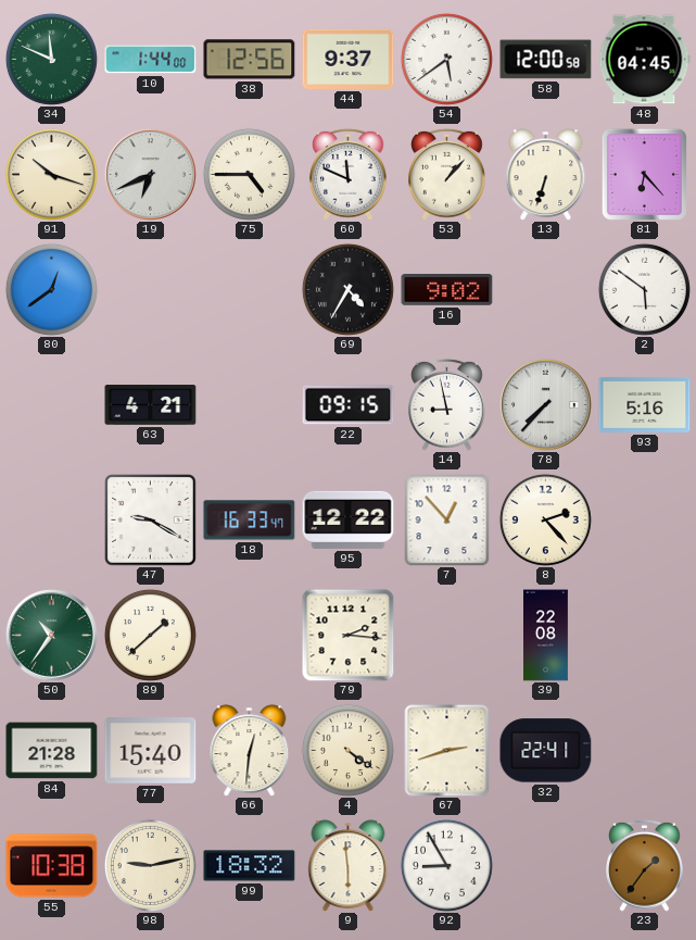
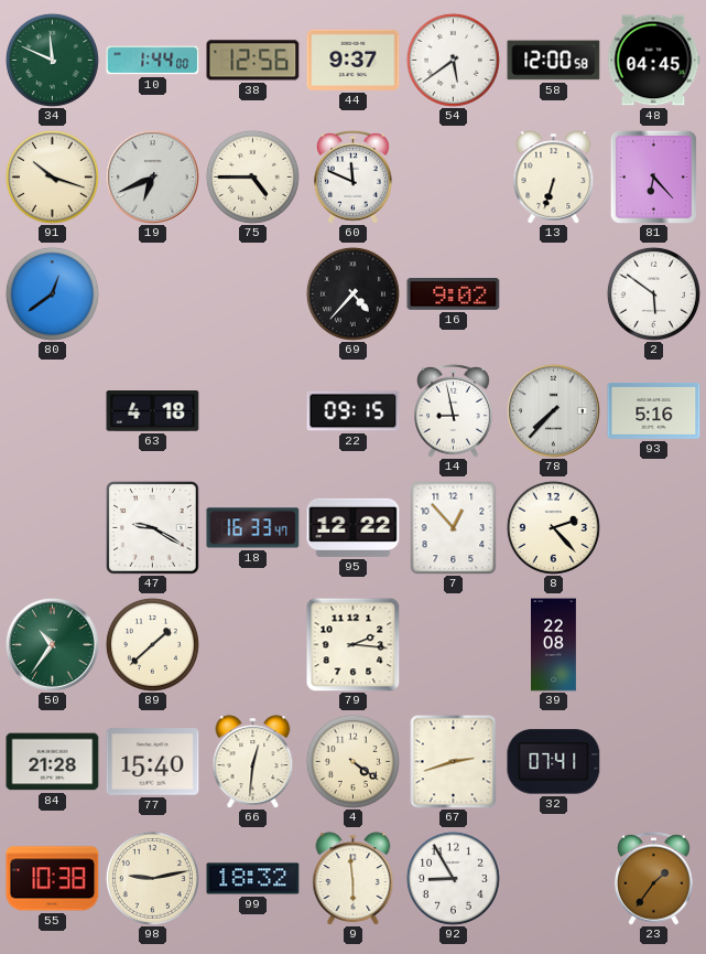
53: 1:07 -> none (447, 174)
69: 4:35 -> 4:37 (352, 293)
63: 4:21 -> 4:18 (153, 411)
32: 22:41 -> 07:41 (554, 762)
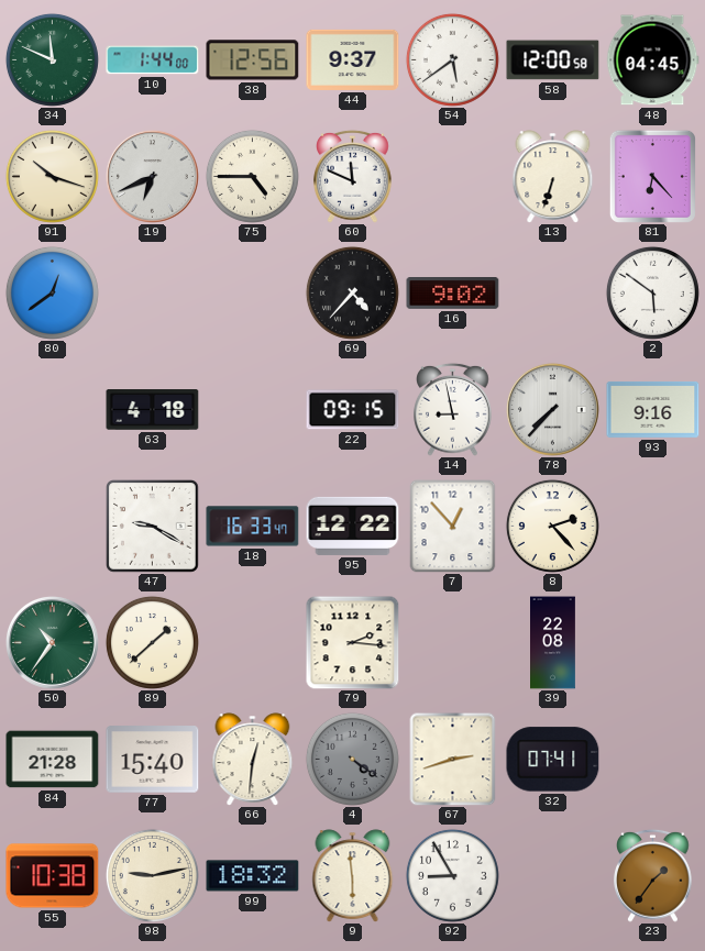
93: 5:16 -> 9:16 (653, 409)
4 dial: cream -> grey (352, 759)
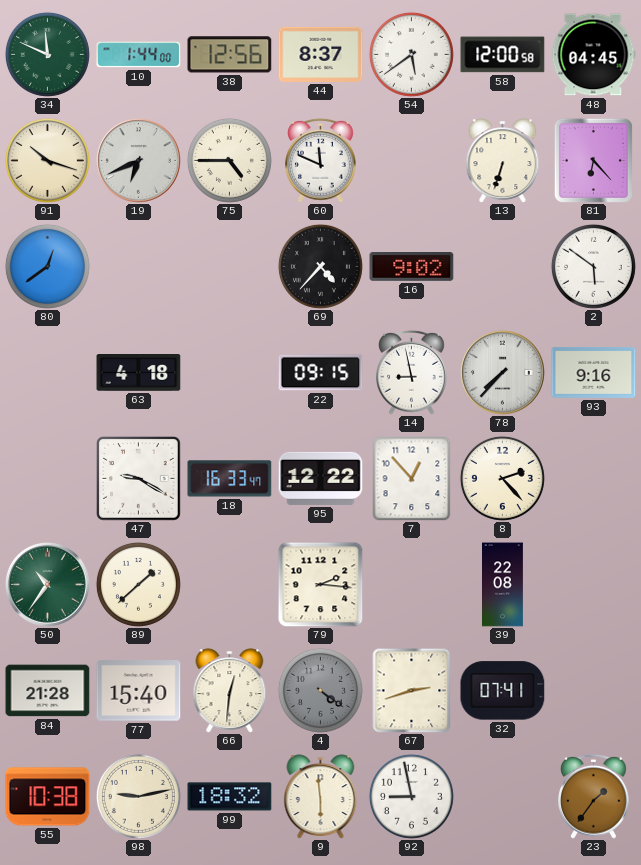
44: 9:37 -> 8:37 (321, 54)
92: 8:55 -> 8:58 (411, 796)
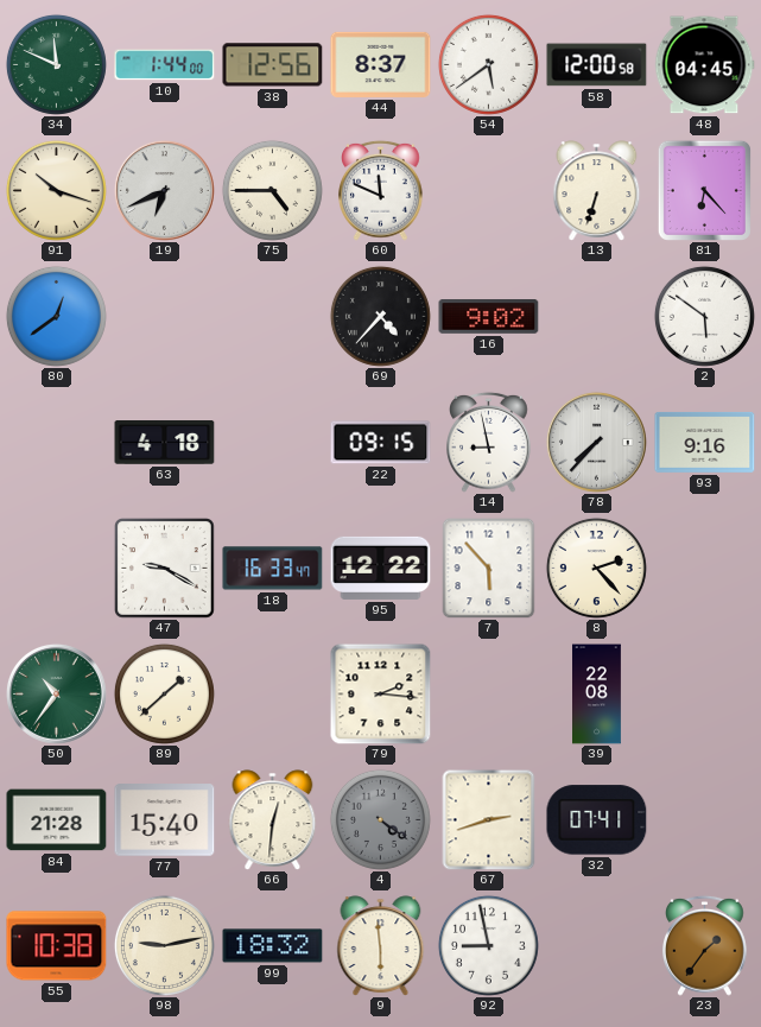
7: 12:53 -> 5:53 (489, 568)
